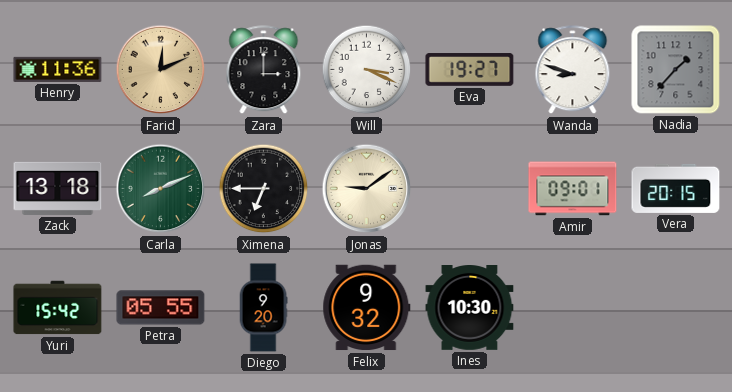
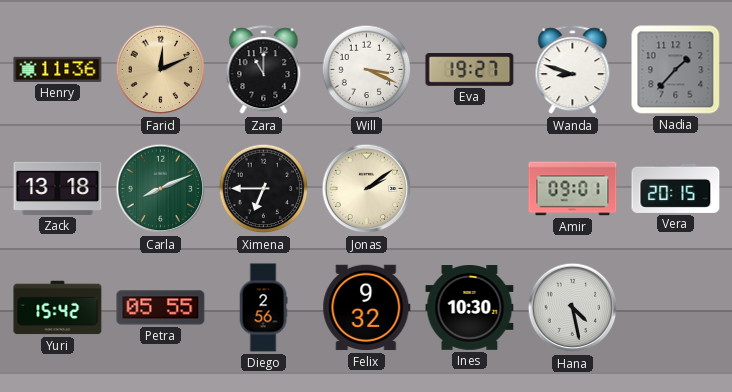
Zara: 3:00 -> 11:00 (264, 70)
Jonas: 9:09 -> 2:09 (367, 189)
Diego: 9:20 -> 2:56 (263, 308)
Hana: none -> 4:28 (573, 308)
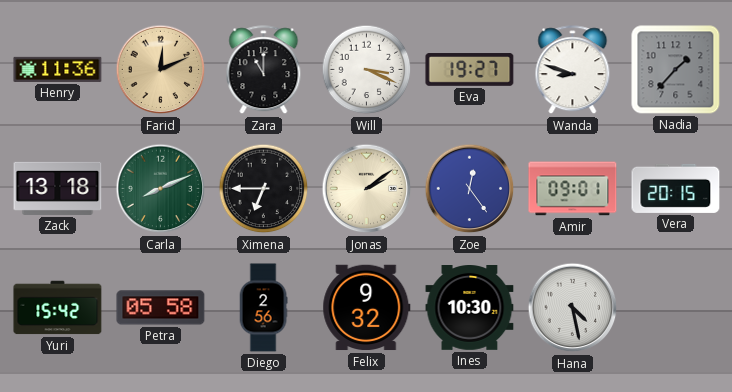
Zoe: none -> 12:24 (470, 189)
Petra: 05:55 -> 05:58 (161, 308)
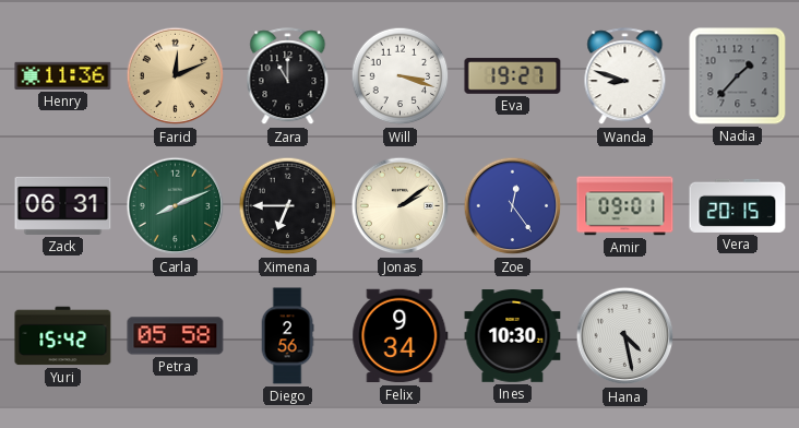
Will: 3:19 -> 3:18 (401, 76)
Zack: 13:18 -> 06:31 (63, 205)
Felix: 9:32 -> 9:34 (401, 336)
